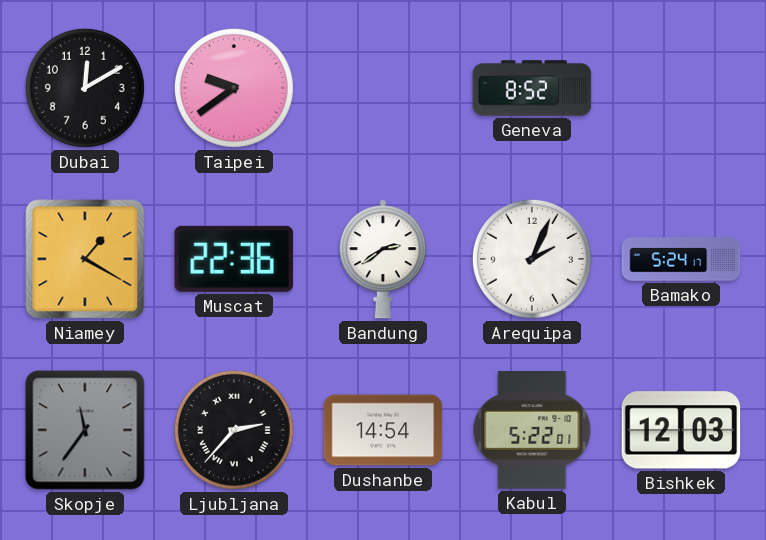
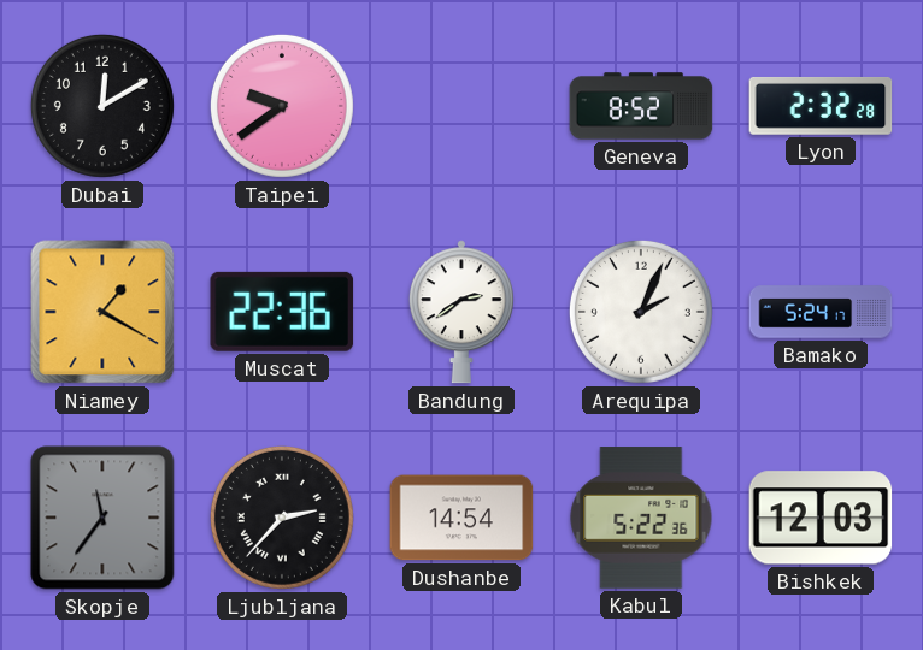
Lyon: none -> 2:32 (821, 106)
Kabul: 5:22:01 -> 5:22:36 (641, 518)
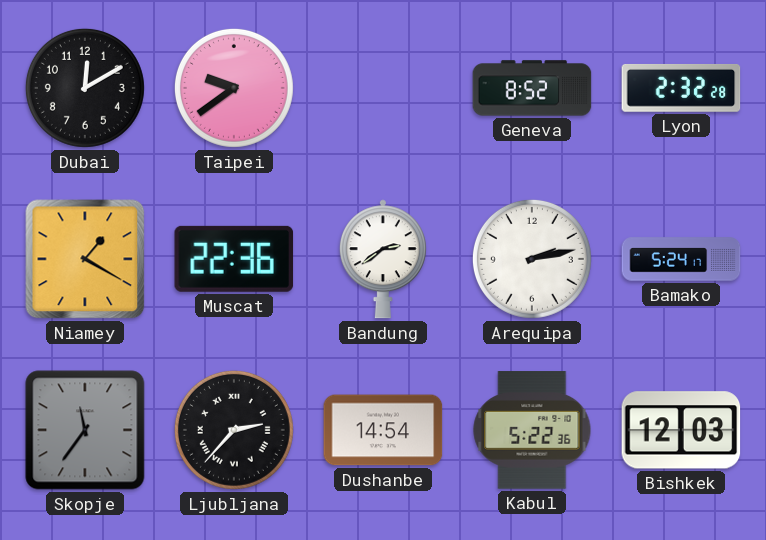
Arequipa: 2:04 -> 2:13 (532, 259)
